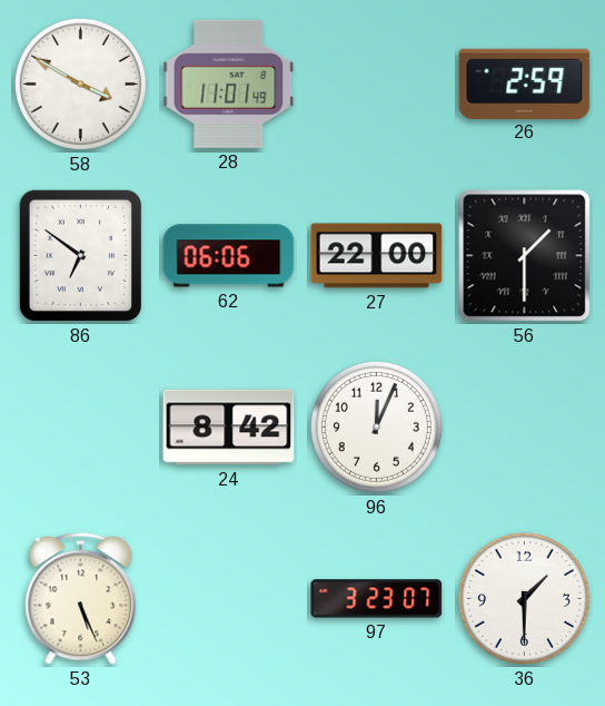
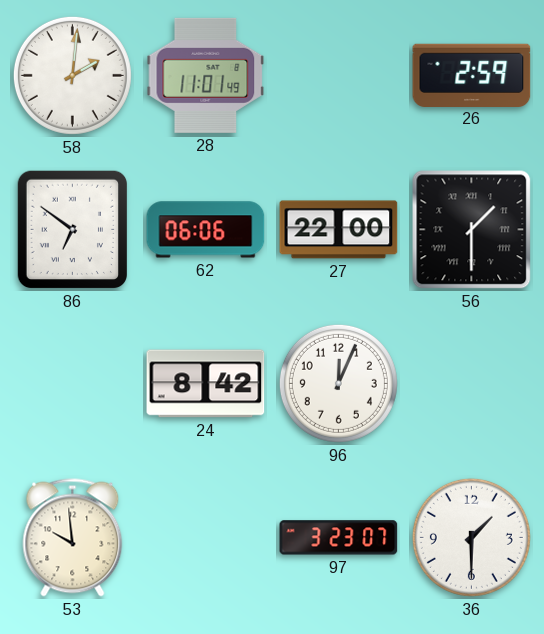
58: 3:50 -> 2:01 (72, 75)
53: 5:26 -> 9:59 (73, 538)
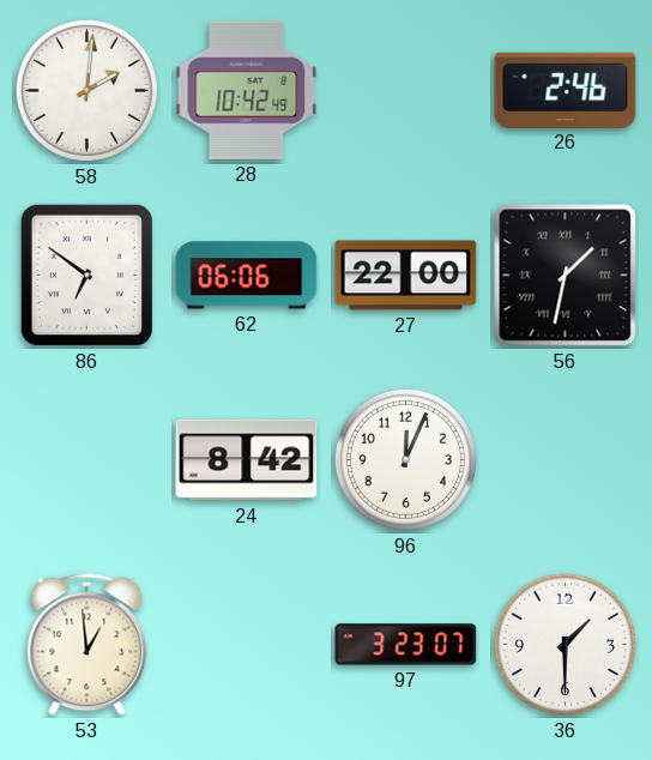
28: 11:01 -> 10:42 (247, 90)
26: 2:59 -> 2:46 (566, 90)
56: 1:30 -> 1:32 (566, 276)
53: 9:59 -> 12:59 (87, 645)
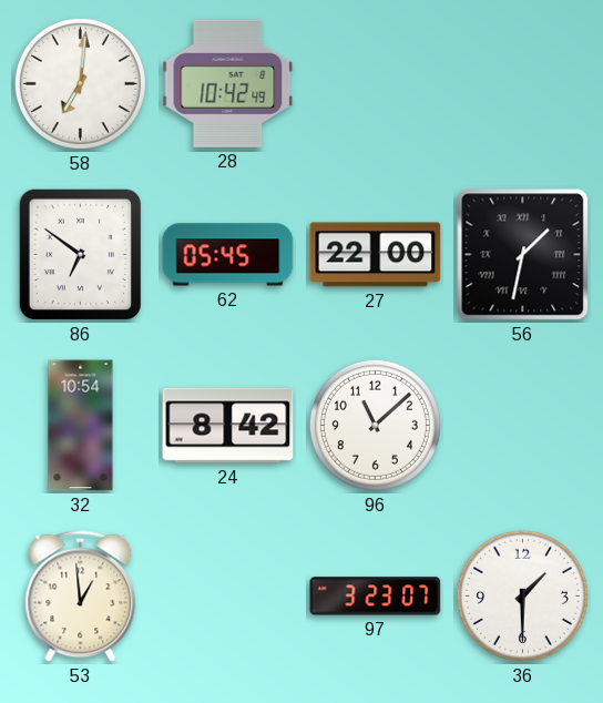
58: 2:01 -> 7:01 (80, 83)
26: 2:46 -> none (566, 90)
62: 06:06 -> 05:45 (228, 255)
32: none -> 10:54 (81, 426)
96: 12:04 -> 11:08 (375, 425)
